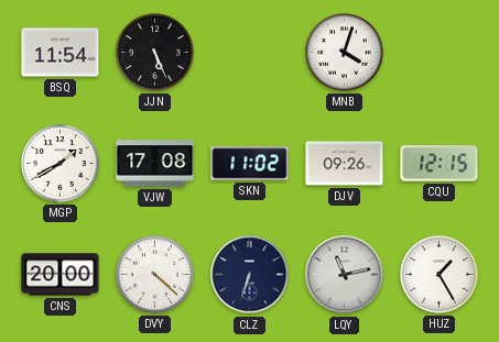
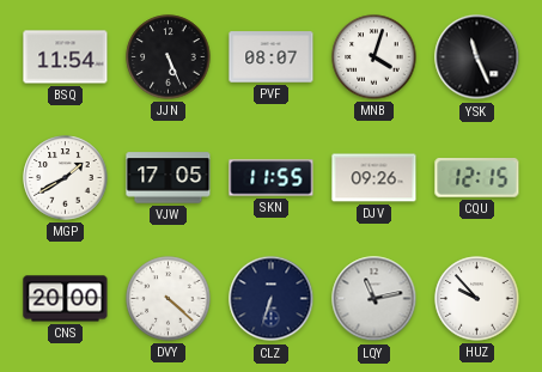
PVF: none -> 08:07 (272, 57)
YSK: none -> 11:26 (477, 57)
VJW: 17:08 -> 17:05 (169, 178)
SKN: 11:02 -> 11:55 (272, 178)
HUZ: 1:25 -> 9:53 (477, 299)
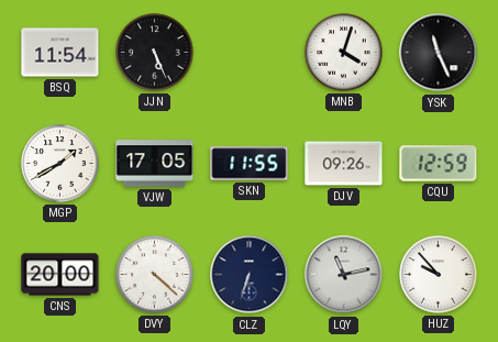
PVF: 08:07 -> none (272, 57)
CQU: 12:15 -> 12:59 (439, 164)
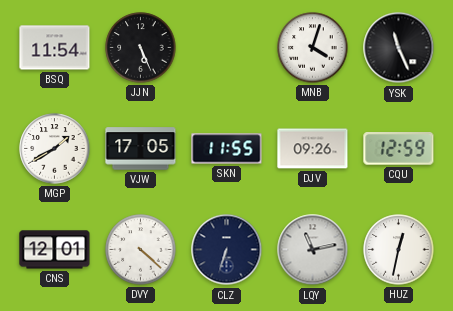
CNS: 20:00 -> 12:01 (55, 250)
HUZ: 9:53 -> 12:32 (399, 250)
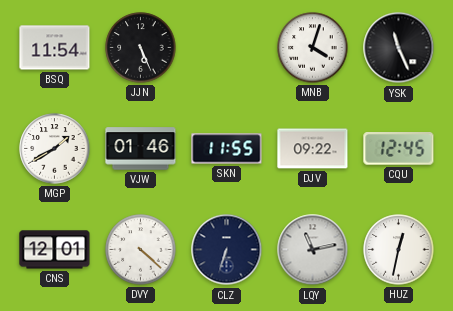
VJW: 17:05 -> 01:46 (141, 149)
DJV: 09:26 -> 09:22 (313, 149)
CQU: 12:59 -> 12:45 (399, 149)
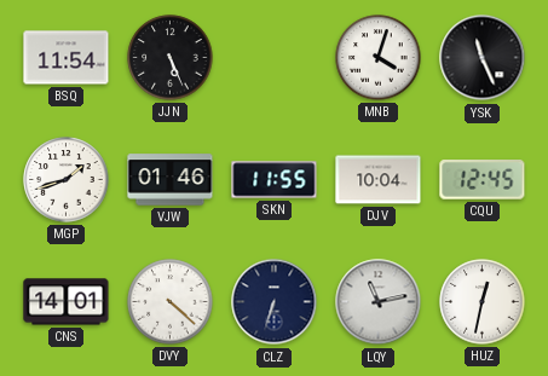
MGP: 1:40 -> 1:42 (67, 180)
DJV: 09:22 -> 10:04 (379, 180)
CNS: 12:01 -> 14:01 (67, 302)
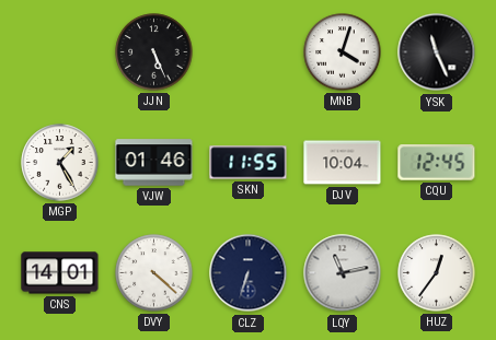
BSQ: 11:54 -> none (67, 58)
MGP: 1:42 -> 1:25 (60, 163)
HUZ: 12:32 -> 12:36 (437, 273)
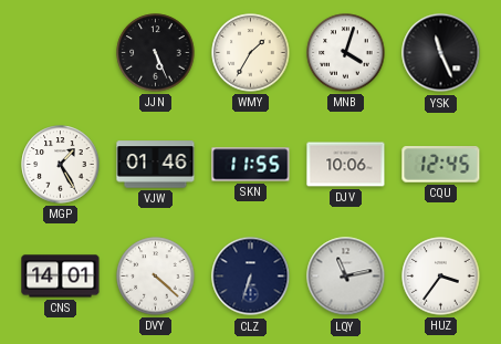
WMY: none -> 1:35 (251, 53)
DJV: 10:04 -> 10:06 (346, 165)
HUZ: 12:36 -> 3:36 (441, 277)
